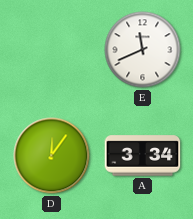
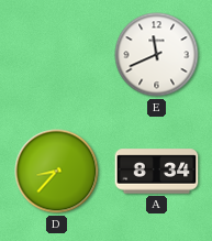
D: 12:06 -> 8:37 (57, 172)
A: 3:34 -> 8:34 (157, 172)
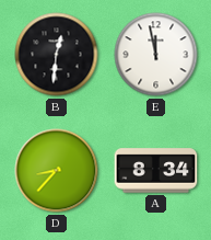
B: none -> 12:31 (57, 55)
E: 11:41 -> 11:58 (156, 55)
